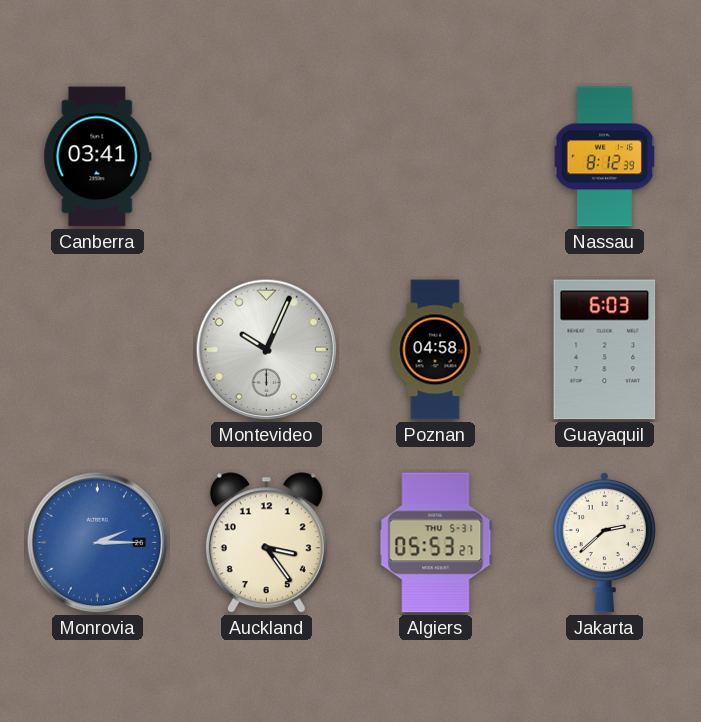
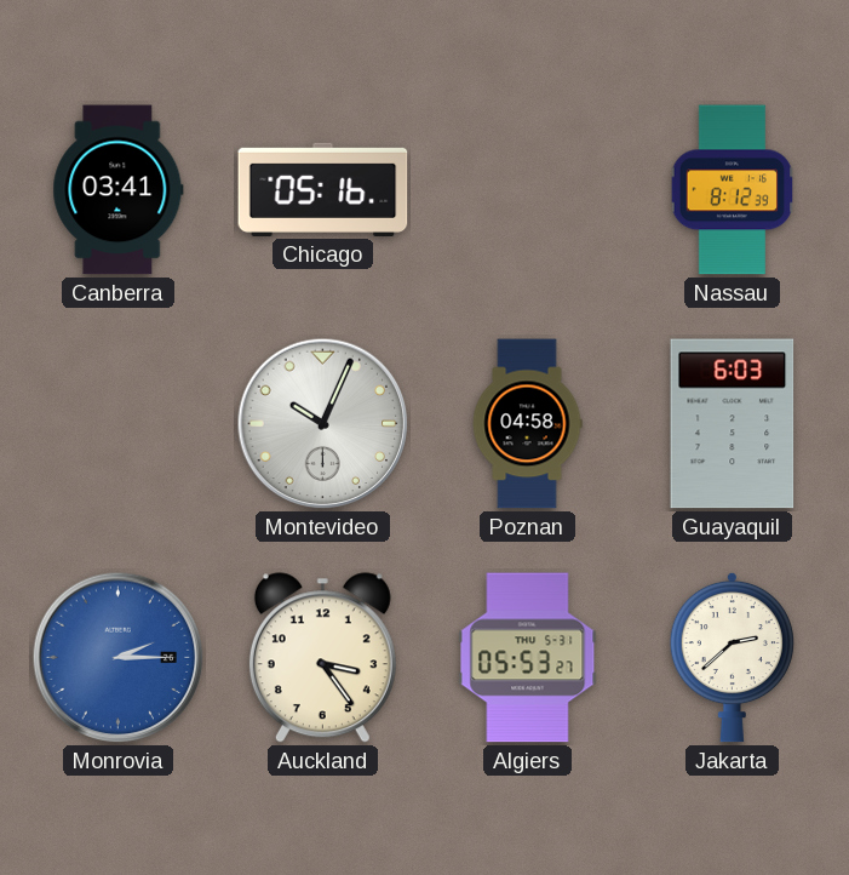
Chicago: none -> 05:16 (323, 189)
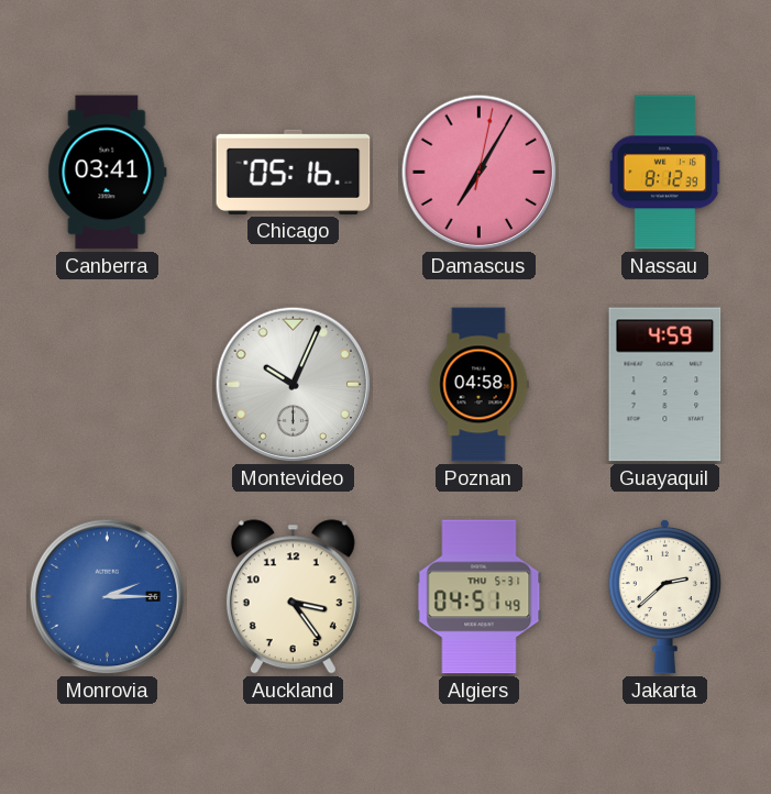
Damascus: none -> 7:05 (480, 173)
Guayaquil: 6:03 -> 4:59 (665, 385)
Algiers: 05:53 -> 04:51 (480, 597)
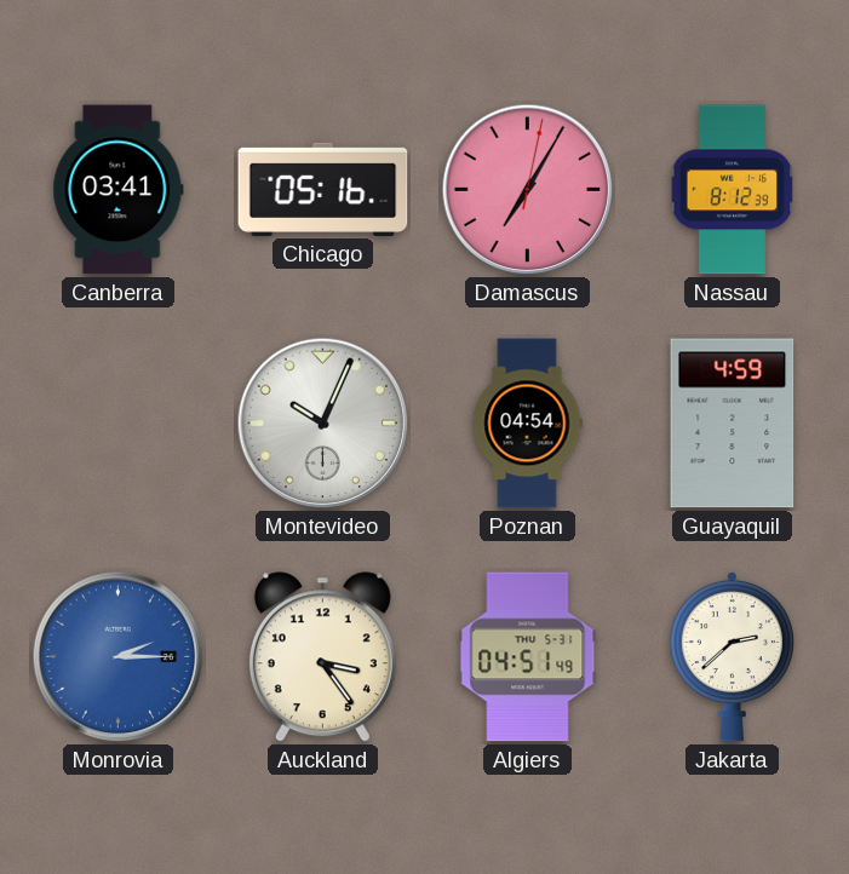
Poznan: 04:58 -> 04:54 (527, 424)
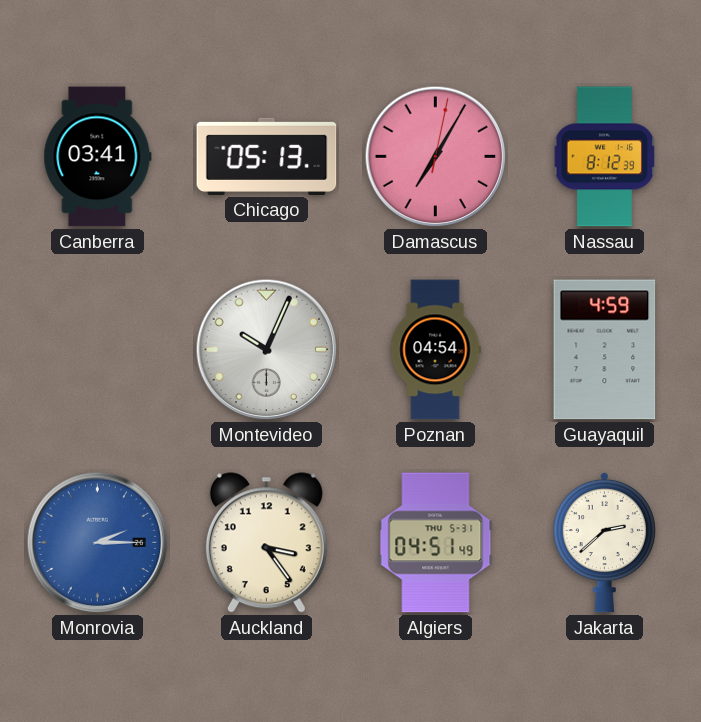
Chicago: 05:16 -> 05:13 (267, 156)
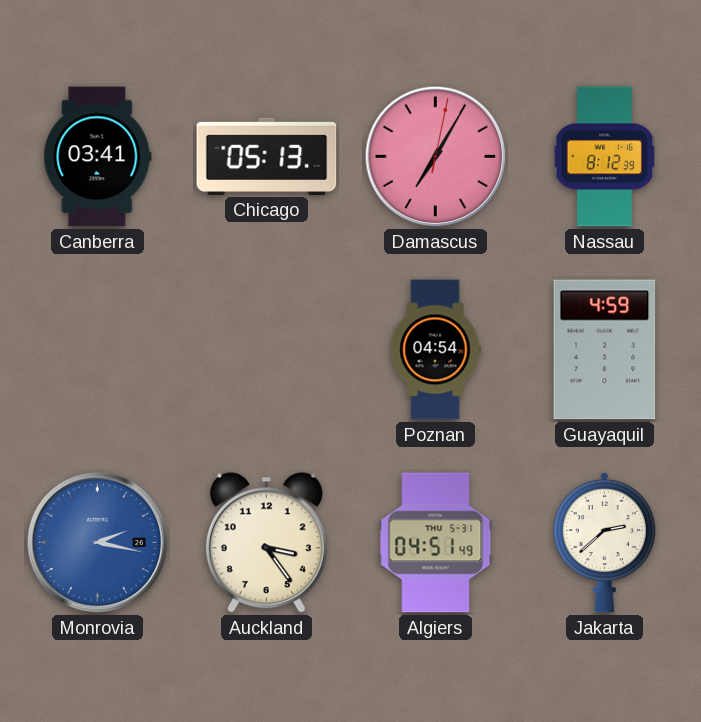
Montevideo: 10:04 -> none (267, 350)
Monrovia: 2:15 -> 2:17 (98, 543)
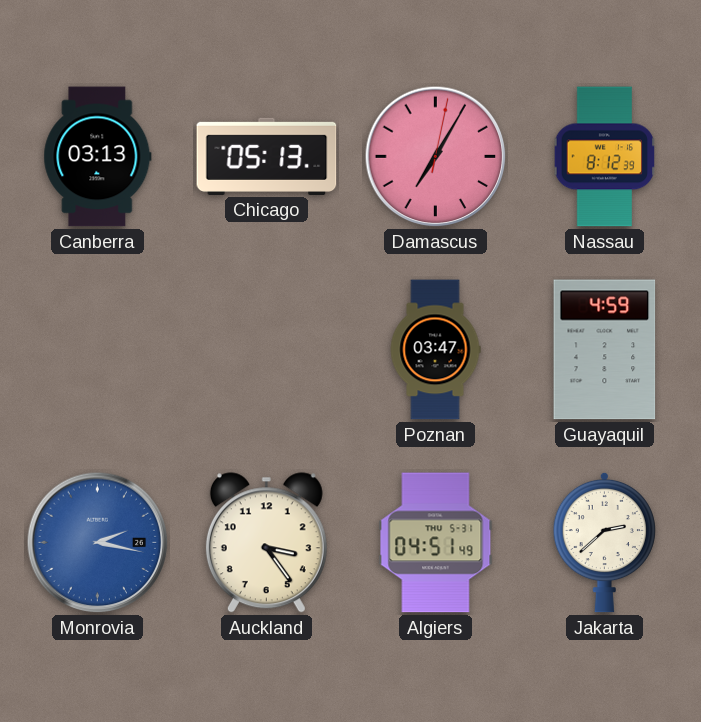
Canberra: 03:41 -> 03:13 (98, 157)
Poznan: 04:54 -> 03:47 (435, 350)
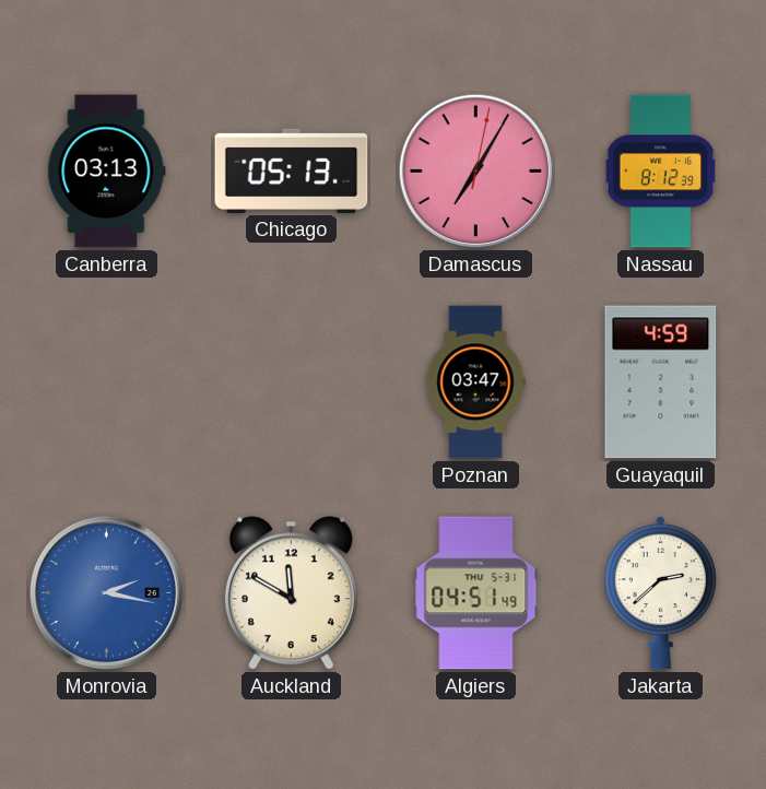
Auckland: 3:24 -> 11:50 (291, 593)
